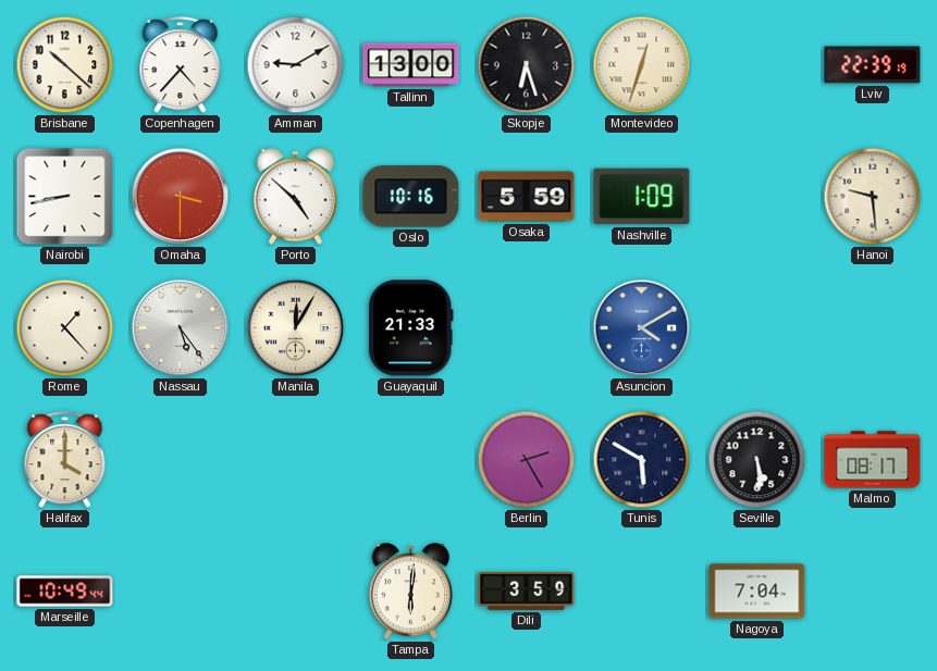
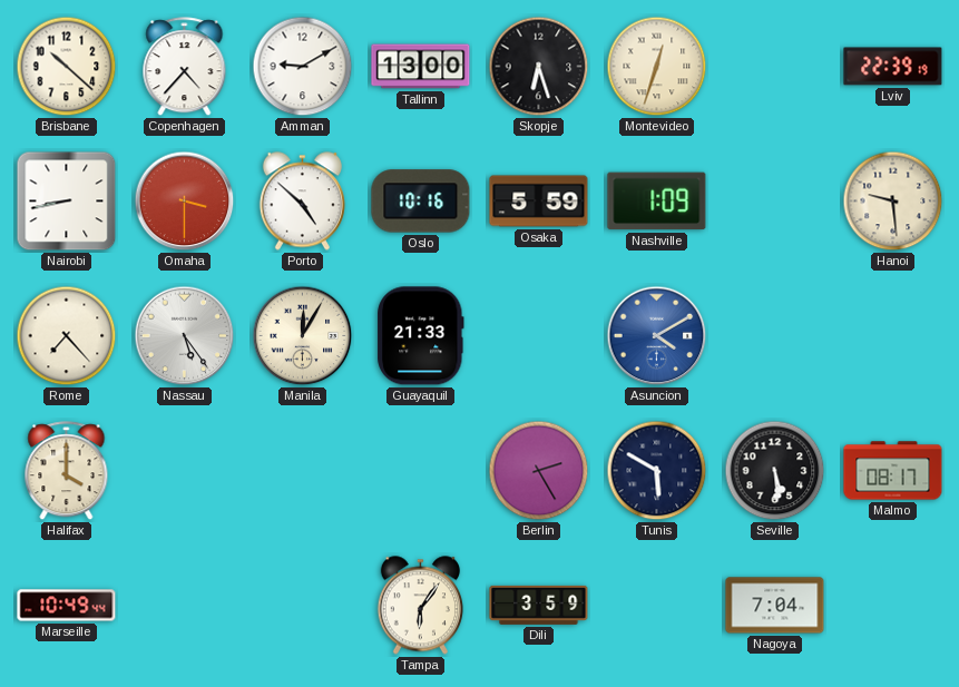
Rome: 1:23 -> 7:23 (67, 336)
Tampa: 6:01 -> 6:06 (420, 606)
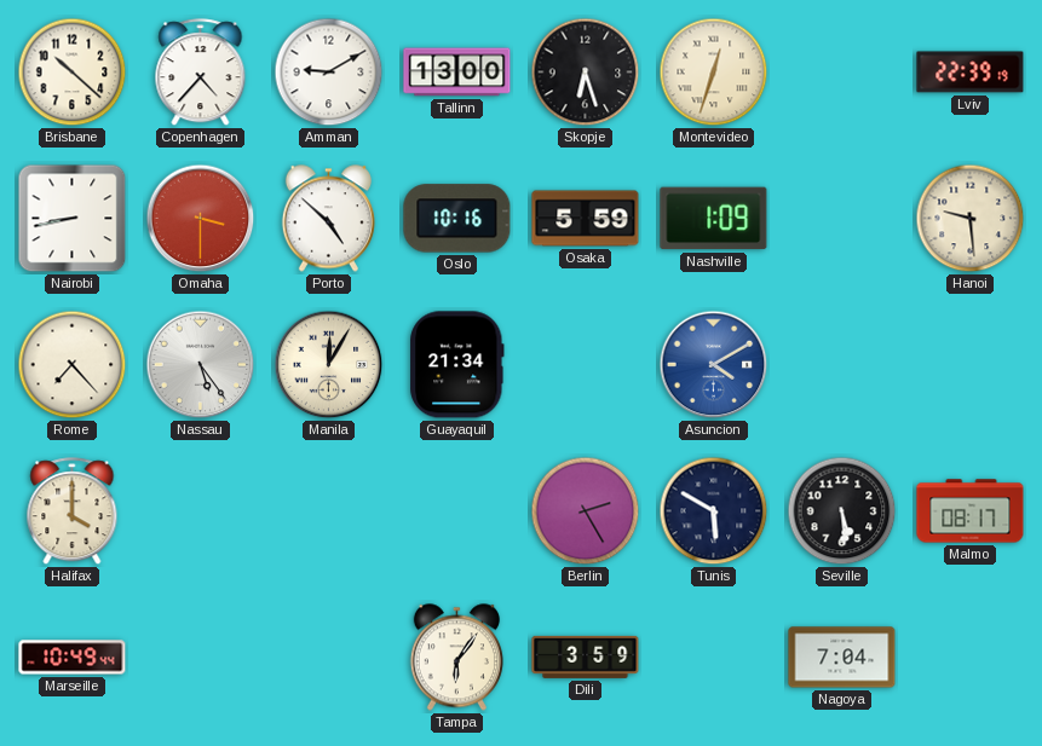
Guayaquil: 21:33 -> 21:34 (457, 365)
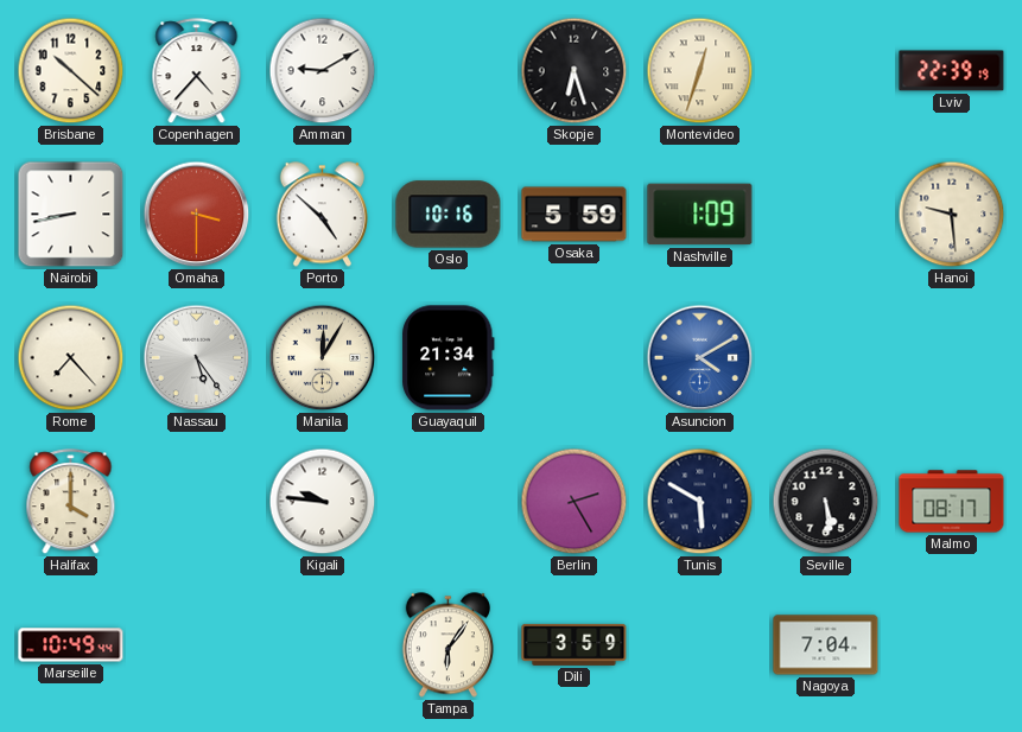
Tallinn: 13:00 -> none (457, 73)
Kigali: none -> 9:46 (323, 502)
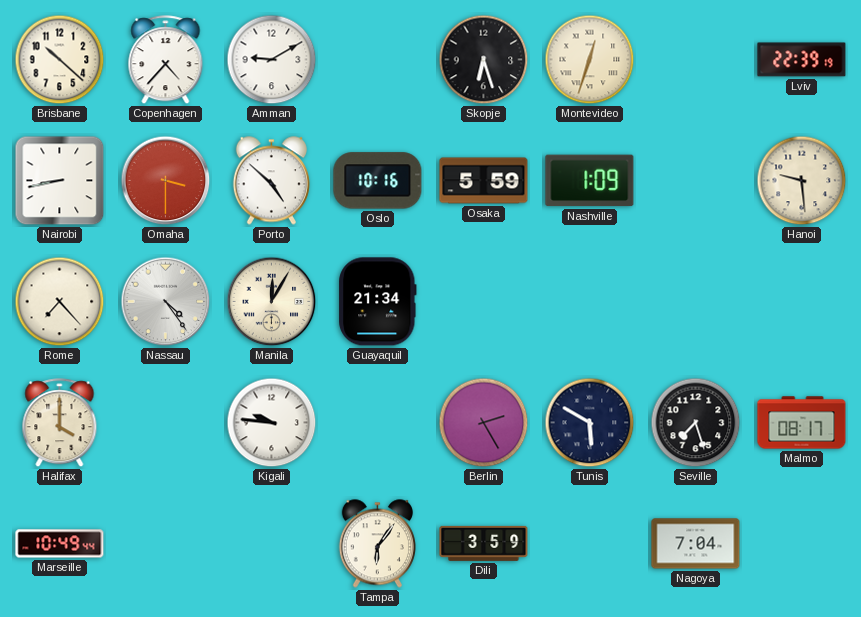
Nassau: 5:24 -> 4:24 (166, 302)
Asuncion: 4:10 -> none (700, 358)
Seville: 5:29 -> 7:27 (696, 423)
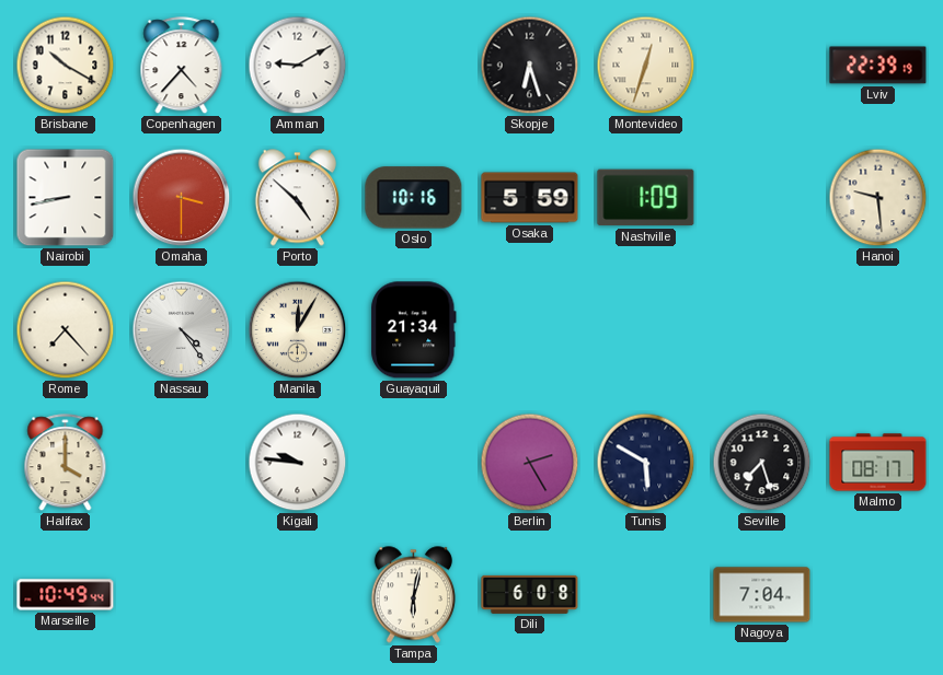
Brisbane: 10:22 -> 10:20 (66, 66)
Tampa: 6:06 -> 6:02 (413, 595)
Dili: 3:59 -> 6:08 (530, 594)
